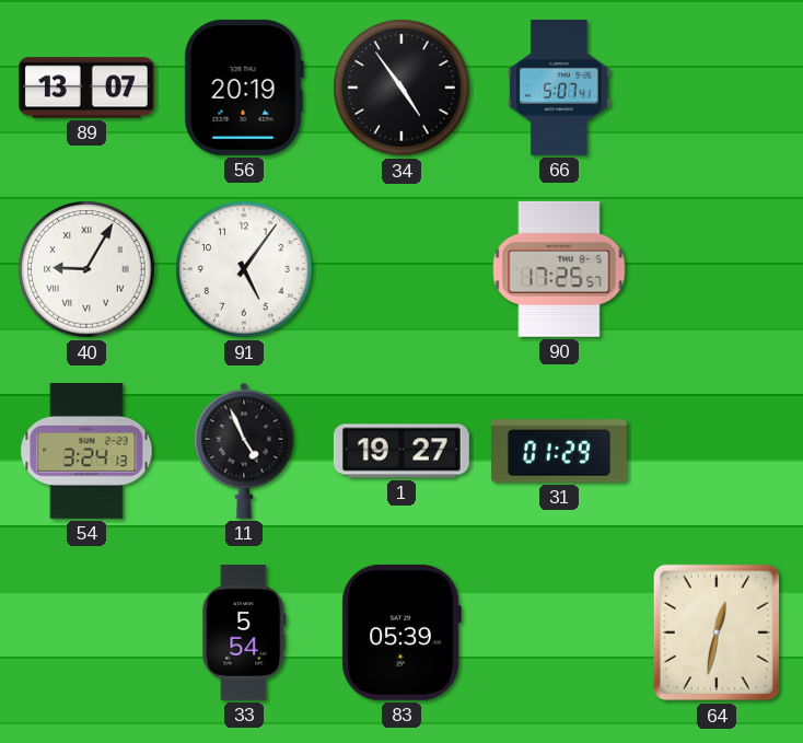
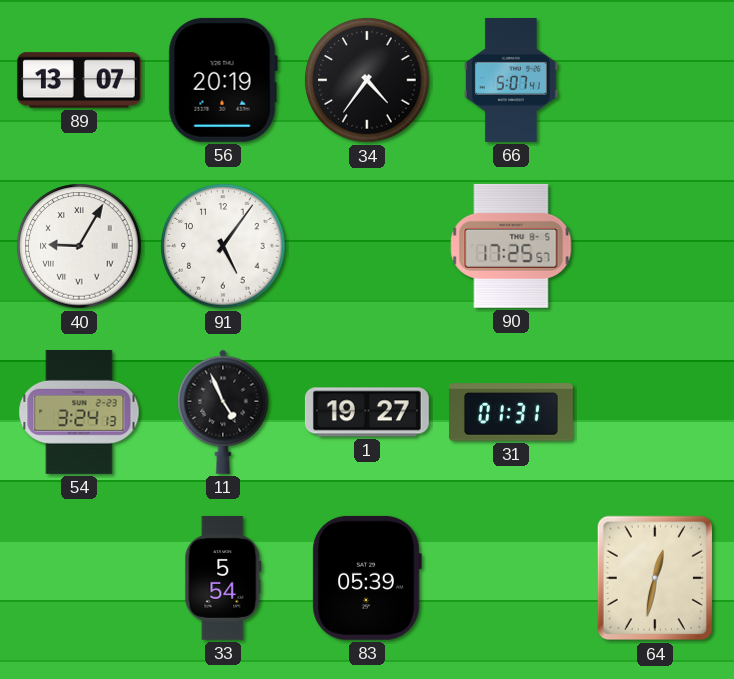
34: 4:54 -> 4:36 (367, 80)
31: 01:29 -> 01:31 (511, 412)
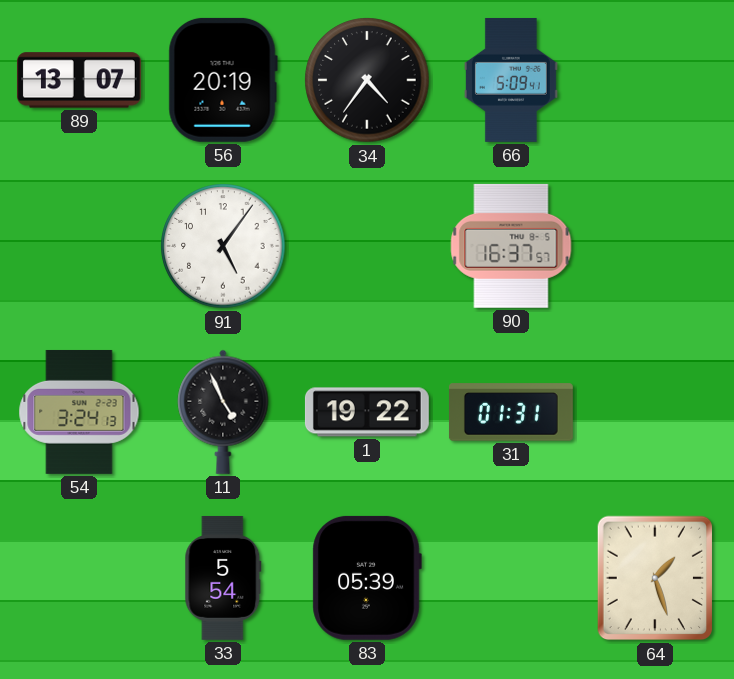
66: 5:07 -> 5:09 (511, 80)
40: 9:05 -> none (79, 246)
90: 17:25 -> 16:37 (511, 246)
1: 19:27 -> 19:22 (367, 412)
64: 12:32 -> 1:27 (654, 578)
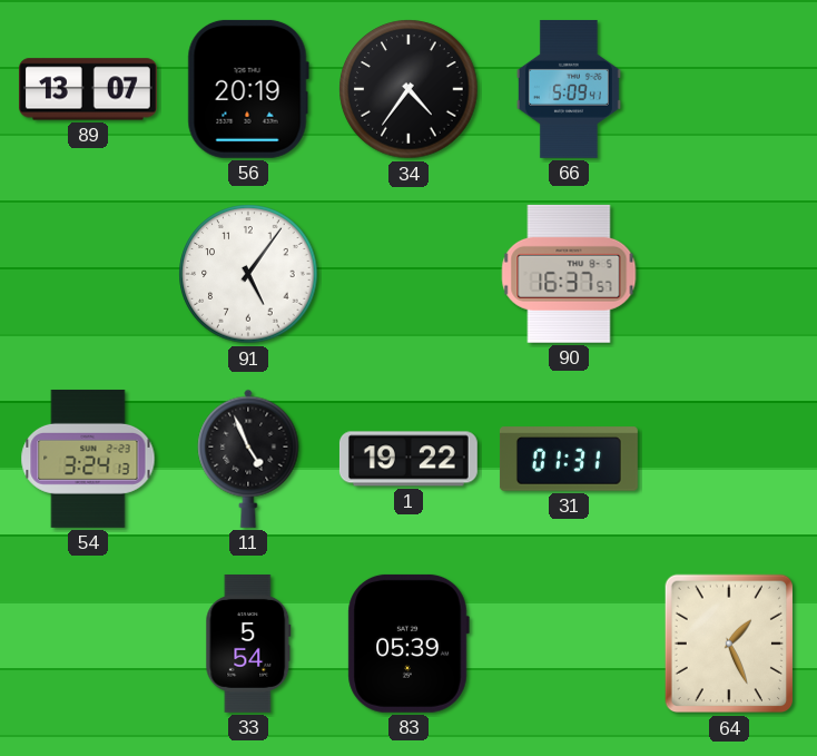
64: 1:27 -> 1:26 (728, 644)
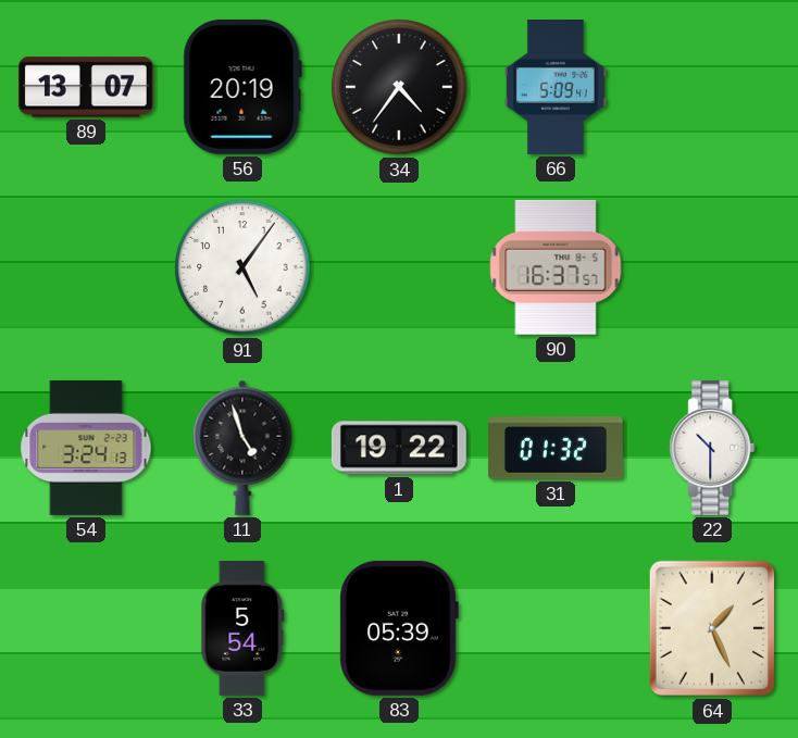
11: 4:56 -> 4:57 (242, 448)
31: 01:31 -> 01:32 (556, 448)
22: none -> 10:30 (712, 448)
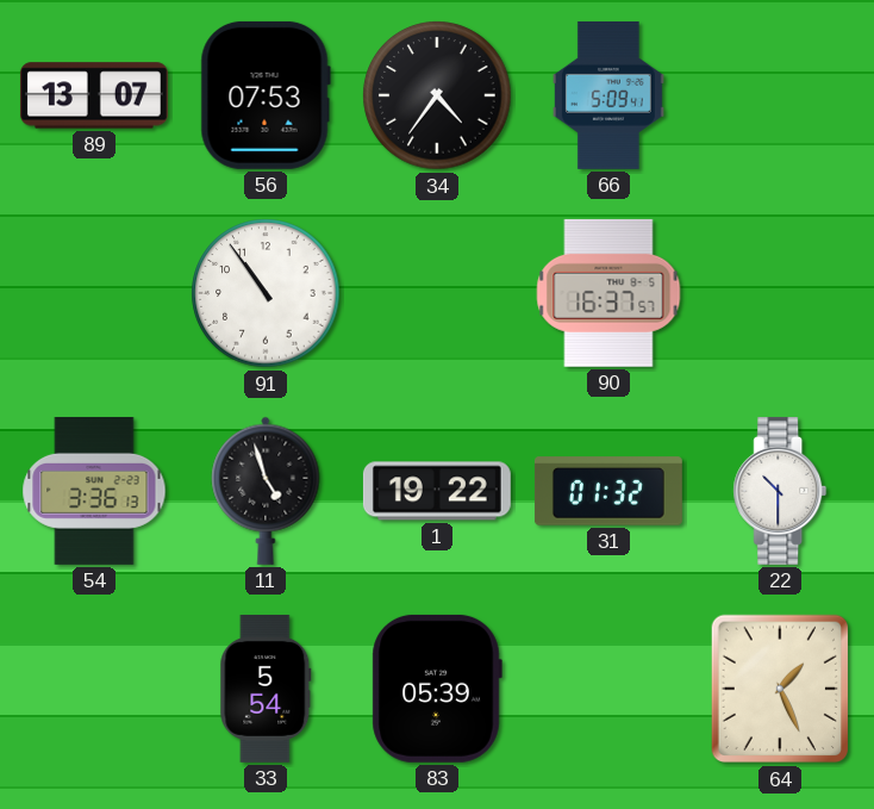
56: 20:19 -> 07:53 (266, 95)
91: 5:06 -> 10:54 (266, 293)
54: 3:24 -> 3:36 (94, 491)
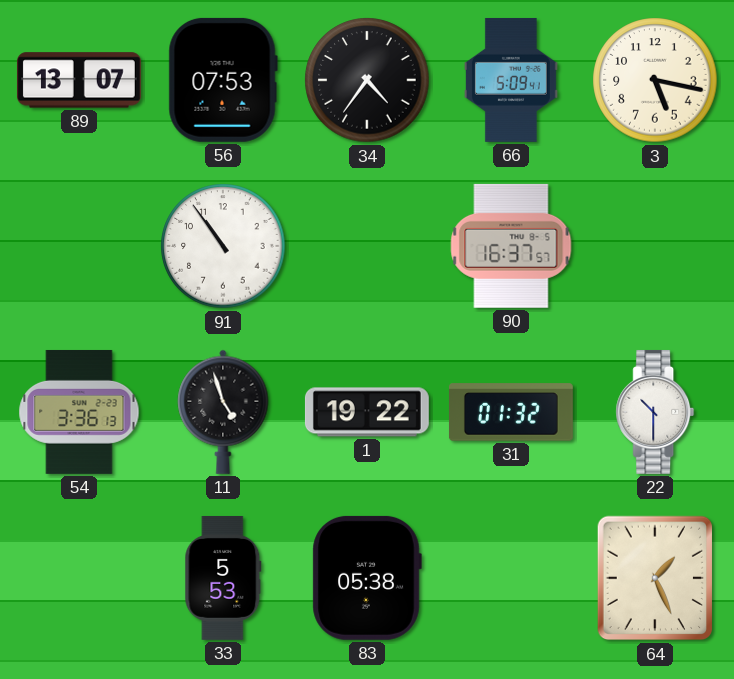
3: none -> 5:17 (655, 80)
33: 5:54 -> 5:53 (223, 578)
83: 05:39 -> 05:38 (367, 578)
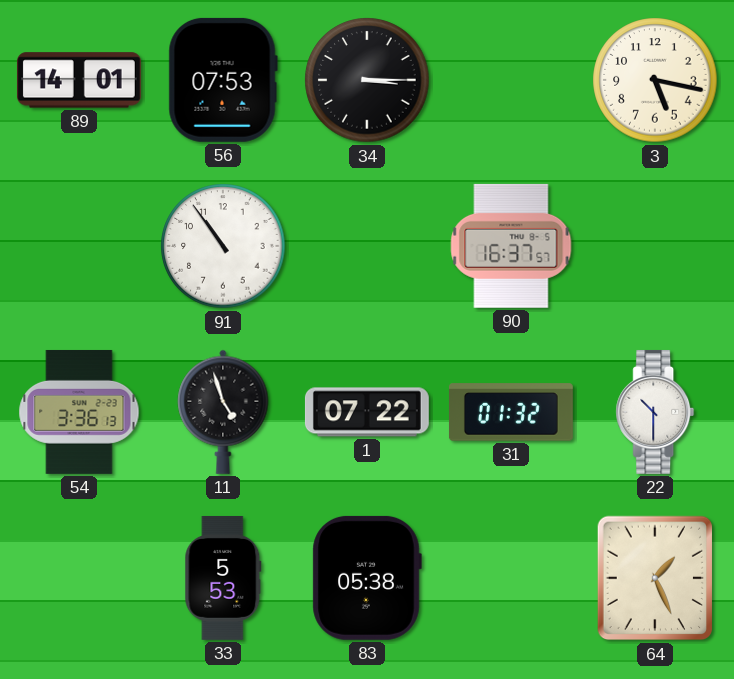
89: 13:07 -> 14:01 (79, 80)
34: 4:36 -> 3:15 (367, 80)
66: 5:09 -> none (511, 80)
1: 19:22 -> 07:22 (367, 412)
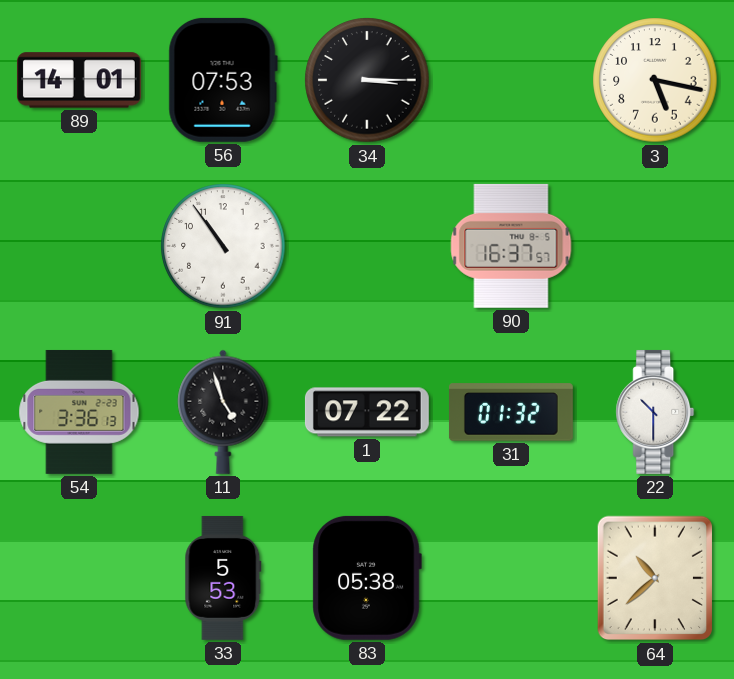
64: 1:26 -> 10:38 (654, 578)
